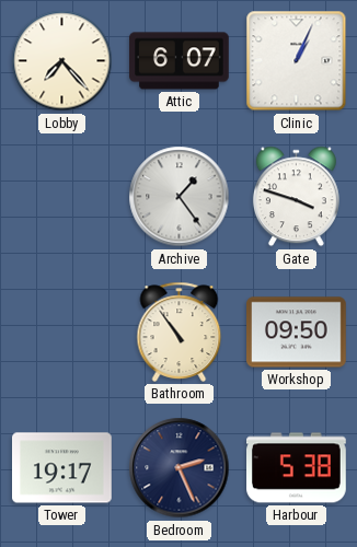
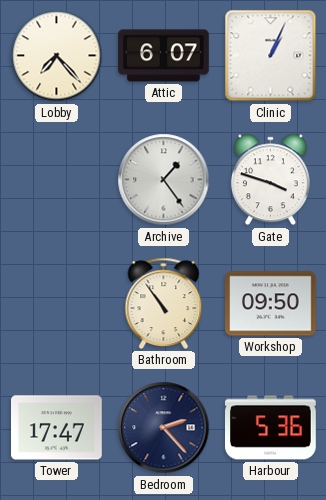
Tower: 19:17 -> 17:47 (57, 428)
Bedroom: 2:26 -> 2:23 (164, 428)
Harbour: 5:38 -> 5:36 (271, 428)
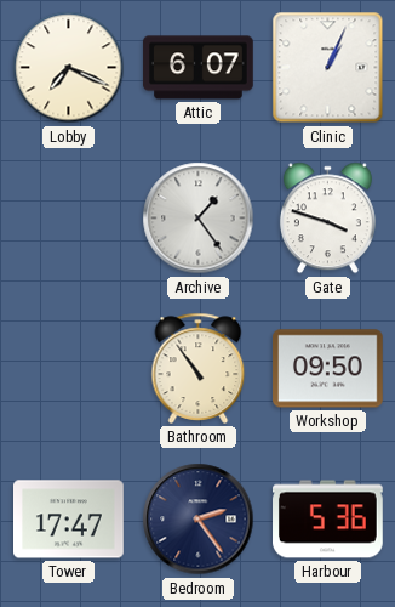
Lobby: 7:23 -> 7:19 (69, 68)
Bedroom: 2:23 -> 2:24 (199, 520)
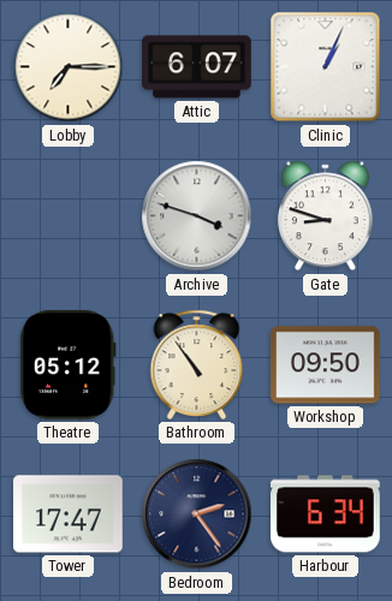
Lobby: 7:19 -> 7:15 (69, 67)
Archive: 1:24 -> 3:48 (197, 216)
Gate: 3:48 -> 8:48 (325, 216)
Theatre: none -> 05:12 (67, 364)
Harbour: 5:36 -> 6:34 (326, 514)
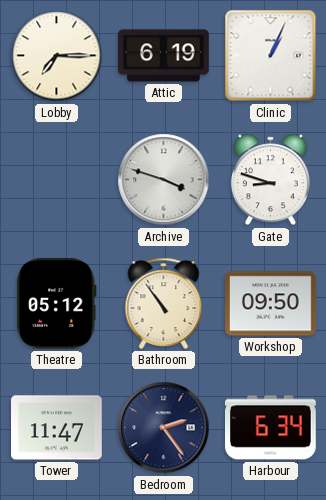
Attic: 6:07 -> 6:19 (164, 56)
Tower: 17:47 -> 11:47 (57, 428)
